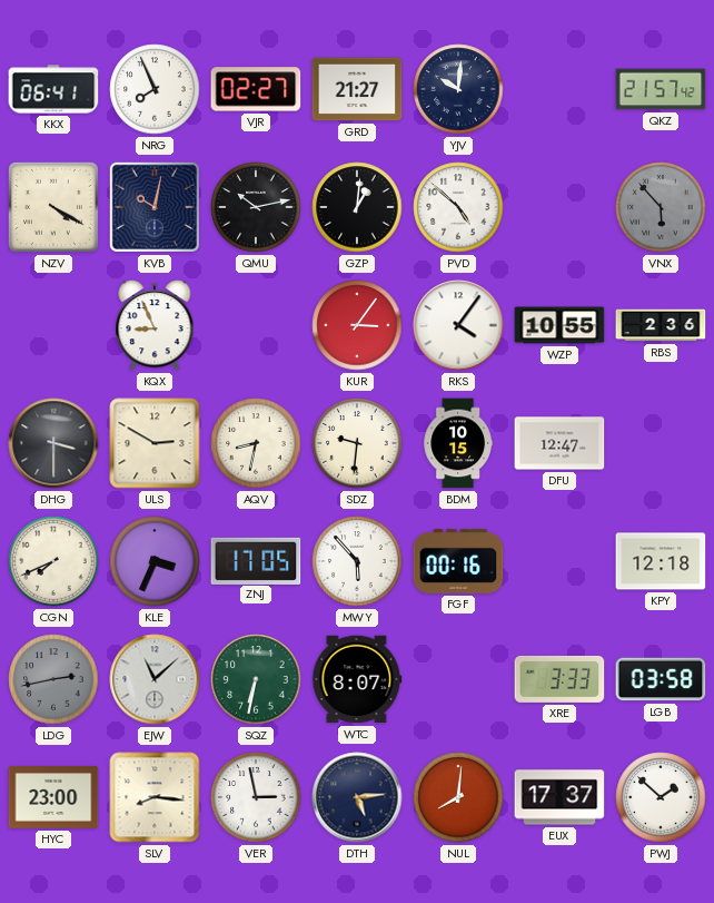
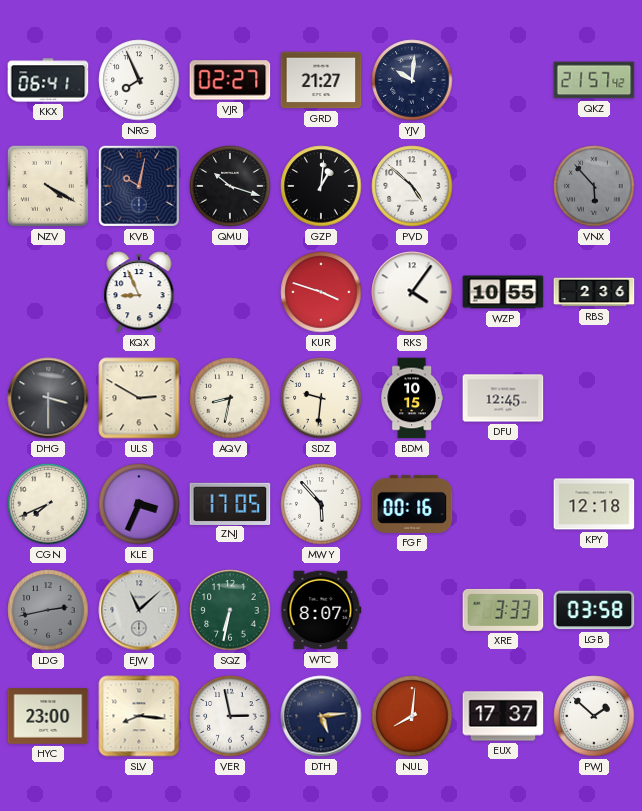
QMU: 10:13 -> 10:18 (230, 186)
KUR: 3:06 -> 3:48 (321, 292)
DFU: 12:47 -> 12:45 (503, 398)
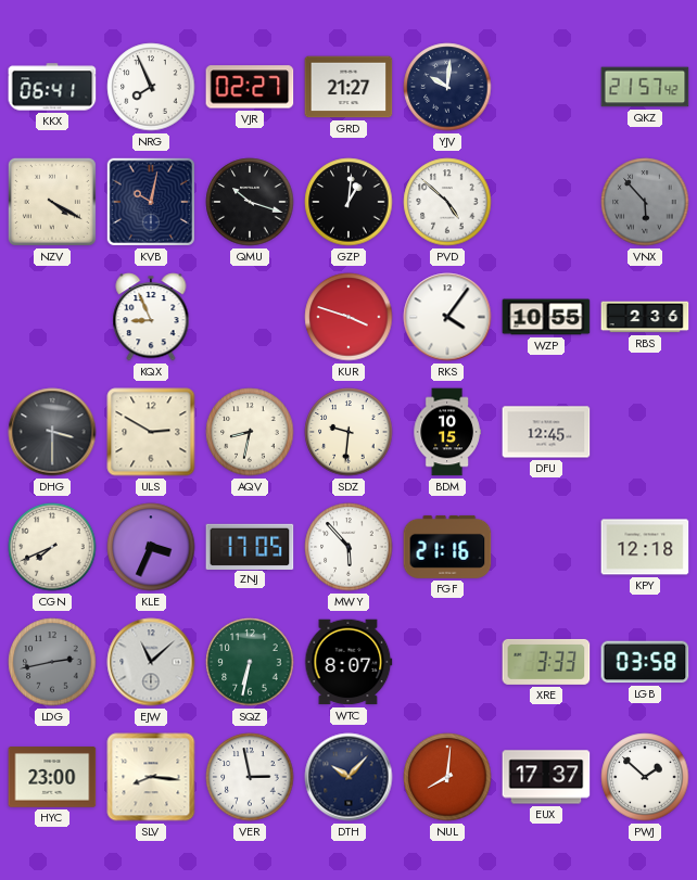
FGF: 00:16 -> 21:16 (447, 547)
DTH: 5:14 -> 10:07 (348, 777)
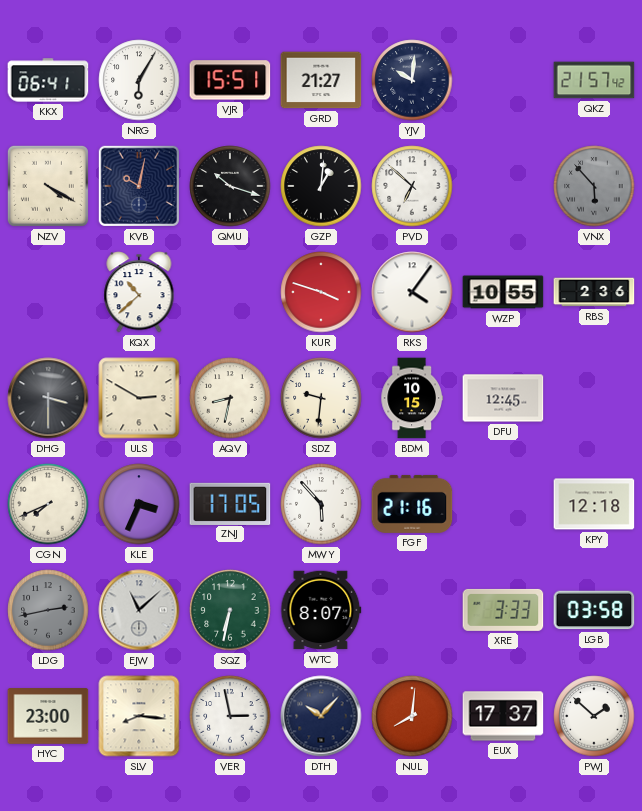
NRG: 7:56 -> 6:05 (139, 80)
VJR: 02:27 -> 15:51 (230, 80)
PVD: 4:52 -> 6:52 (412, 186)
KQX: 8:56 -> 10:38 (139, 292)
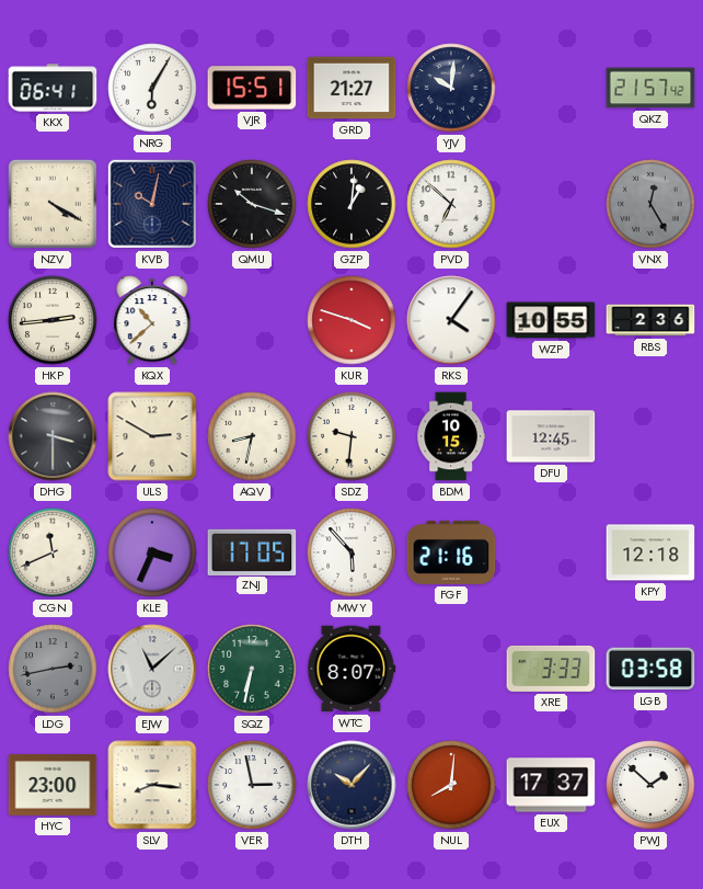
VNX: 5:53 -> 12:25 (650, 204)
HKP: none -> 2:44 (53, 320)
CGN: 7:41 -> 11:41 (53, 552)
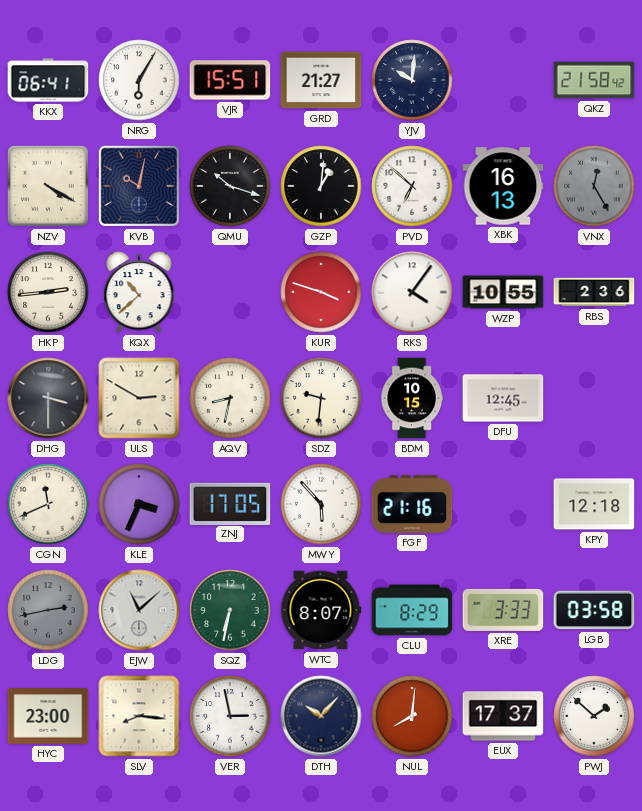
QKZ: 21:57 -> 21:58 (594, 80)
XBK: none -> 16:13 (503, 186)
CLU: none -> 8:29 (412, 610)
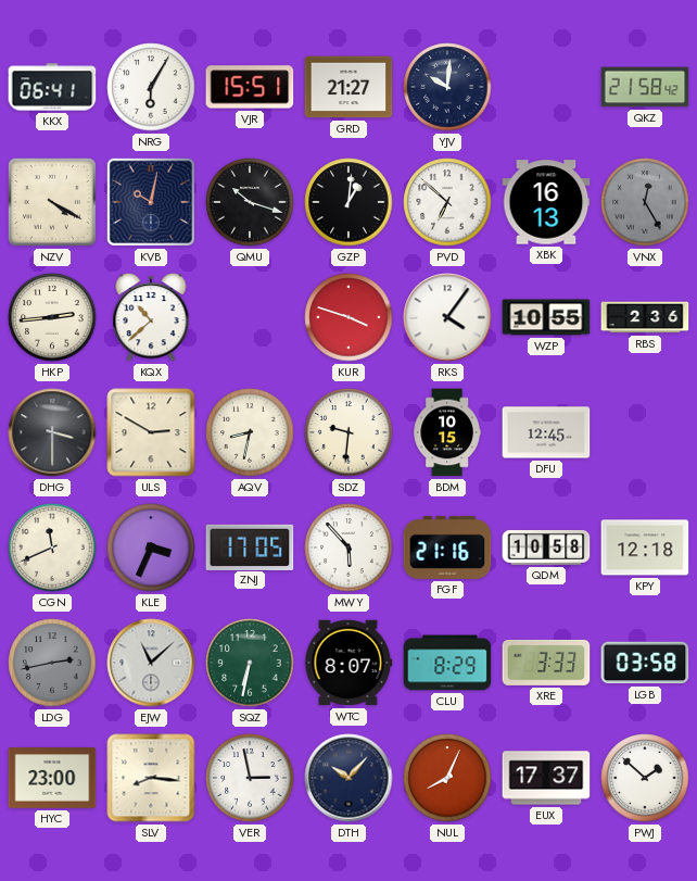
QDM: none -> 10:58 (546, 548)
NUL: 8:01 -> 8:04 (447, 778)
